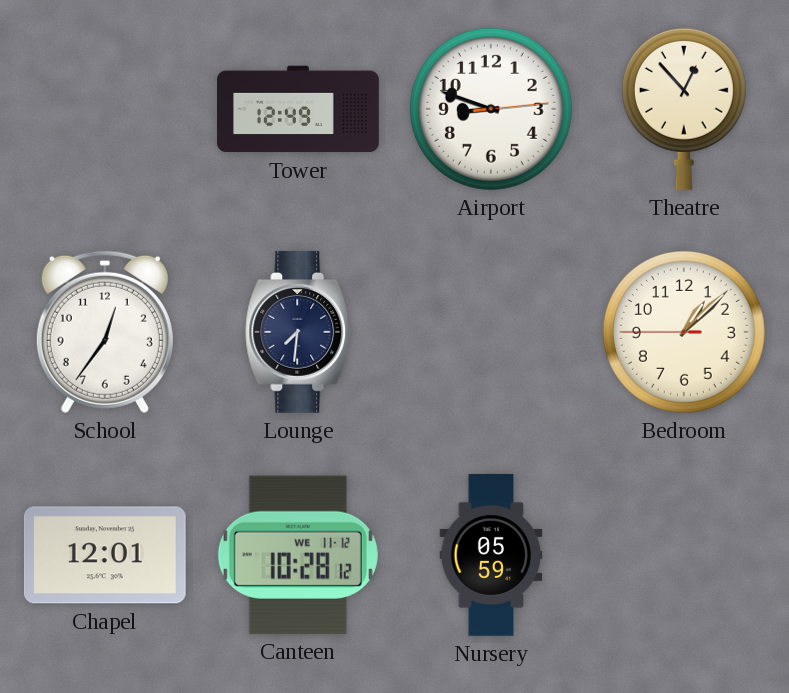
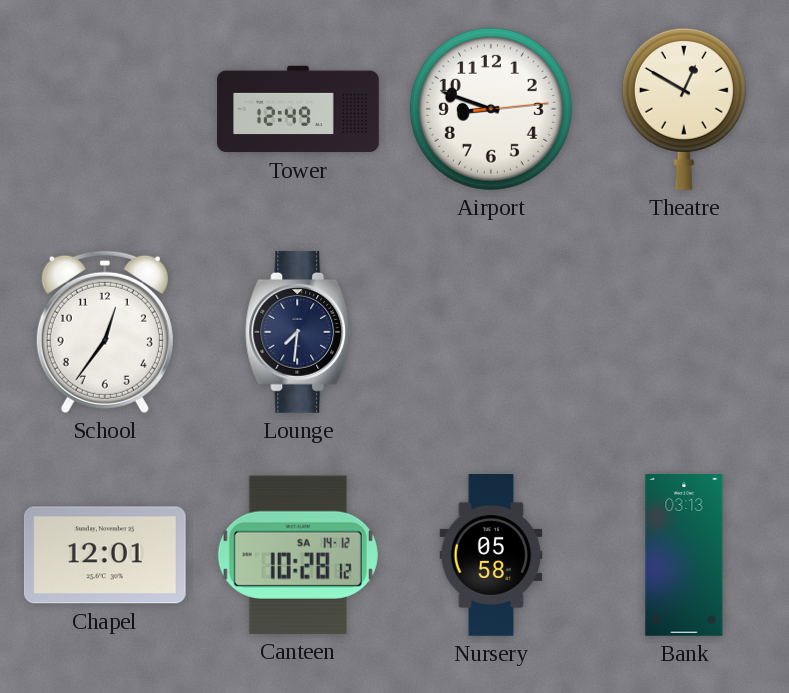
Theatre: 12:53 -> 12:50 (684, 109)
Bedroom: 1:07 -> none (684, 332)
Canteen date: WE 11-12 -> SA 14-12 (298, 555)
Nursery: 05:59 -> 05:58 (491, 556)
Bank: none -> 03:13 (684, 556)
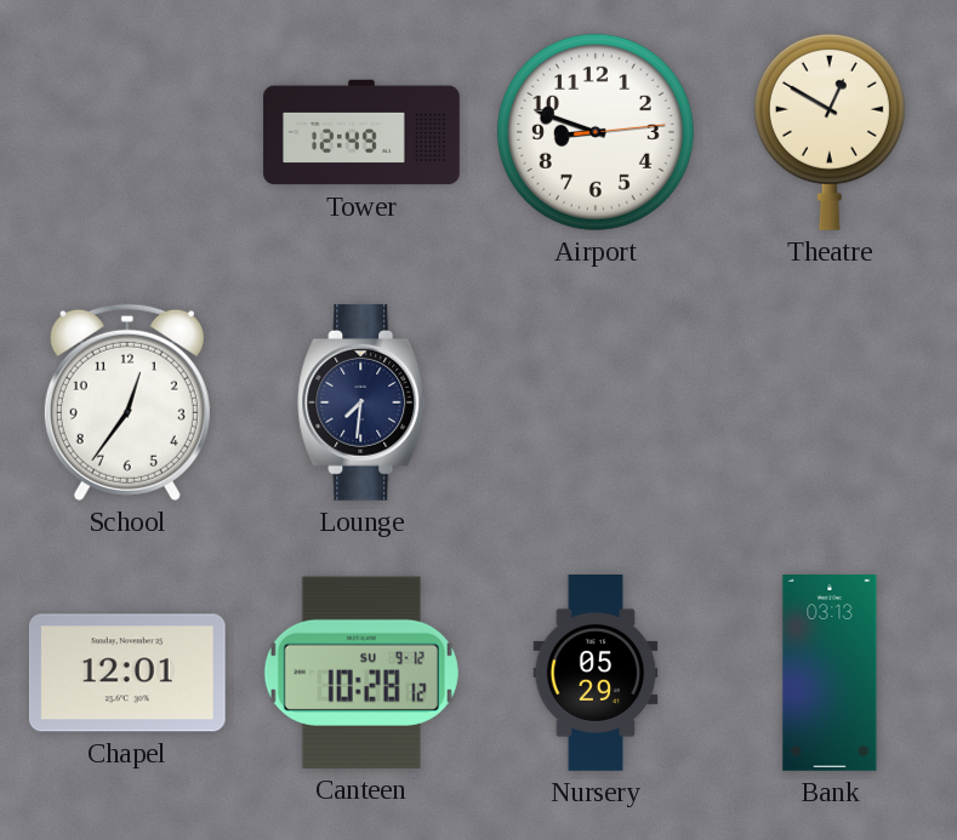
Canteen date: SA 14-12 -> SU 9-12 (361, 673)
Nursery: 05:58 -> 05:29 (596, 674)
